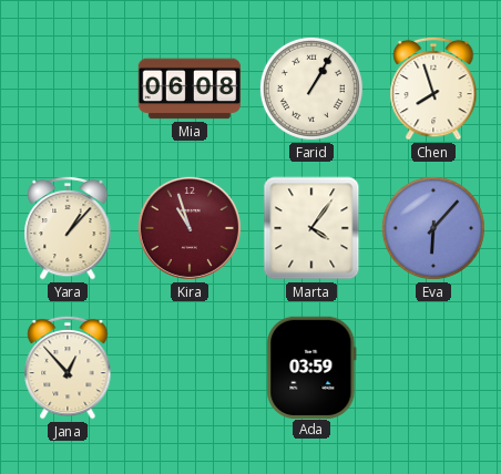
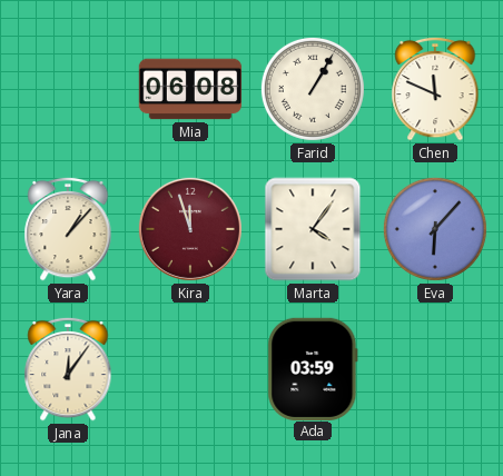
Chen: 7:57 -> 11:49 (435, 89)
Kira: 10:57 -> 11:57 (190, 229)
Jana: 12:53 -> 12:06 (68, 369)
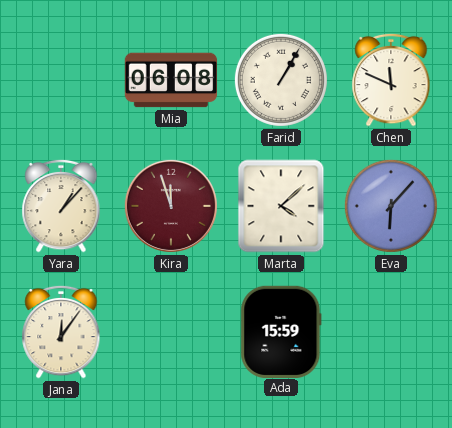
Marta: 4:06 -> 4:08 (281, 206)
Ada: 03:59 -> 15:59 (281, 331)
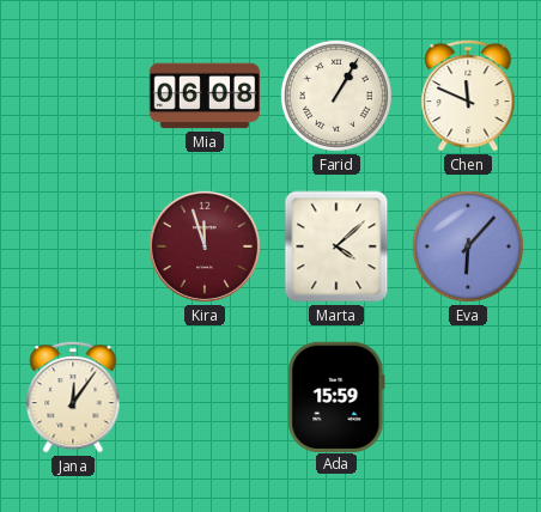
Yara: 1:07 -> none (61, 206)
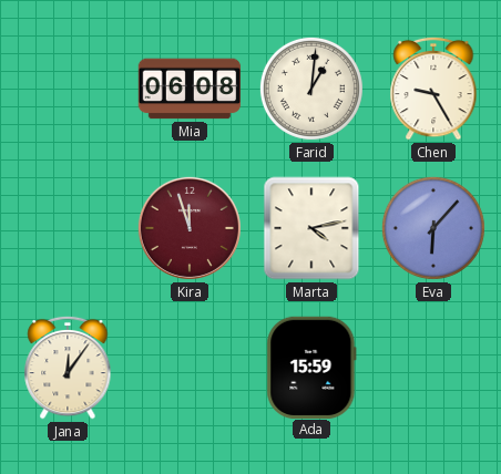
Farid: 1:05 -> 1:01 (311, 89)
Chen: 11:49 -> 9:25 (433, 89)
Marta: 4:08 -> 4:13 (311, 228)
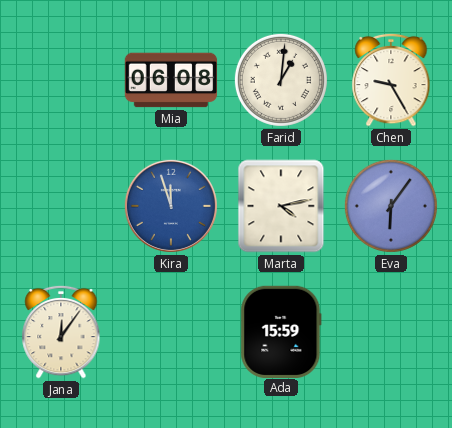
Kira dial: burgundy -> blue (171, 206)
Eva: 6:07 -> 6:06 (391, 206)
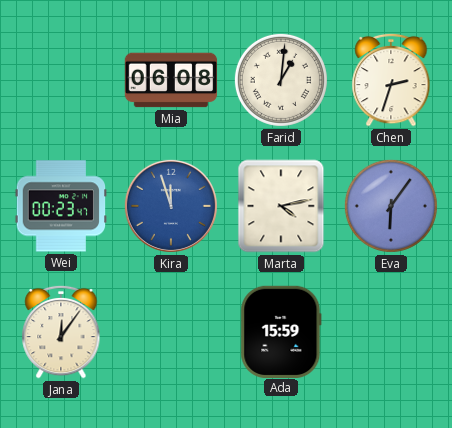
Chen: 9:25 -> 2:33 (391, 80)
Wei: none -> 00:23 (60, 206)
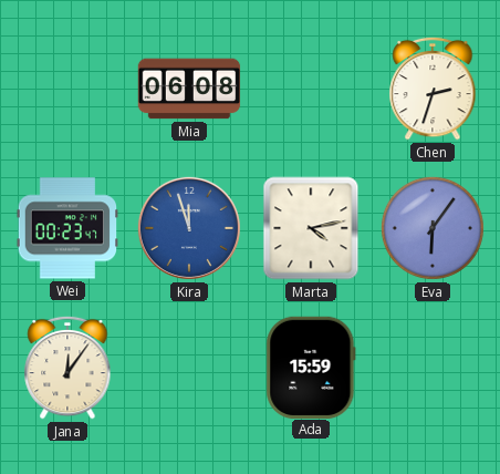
Farid: 1:01 -> none (281, 80)
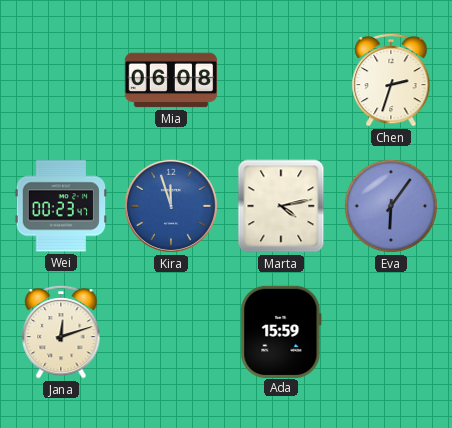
Jana: 12:06 -> 12:12 (61, 332)
